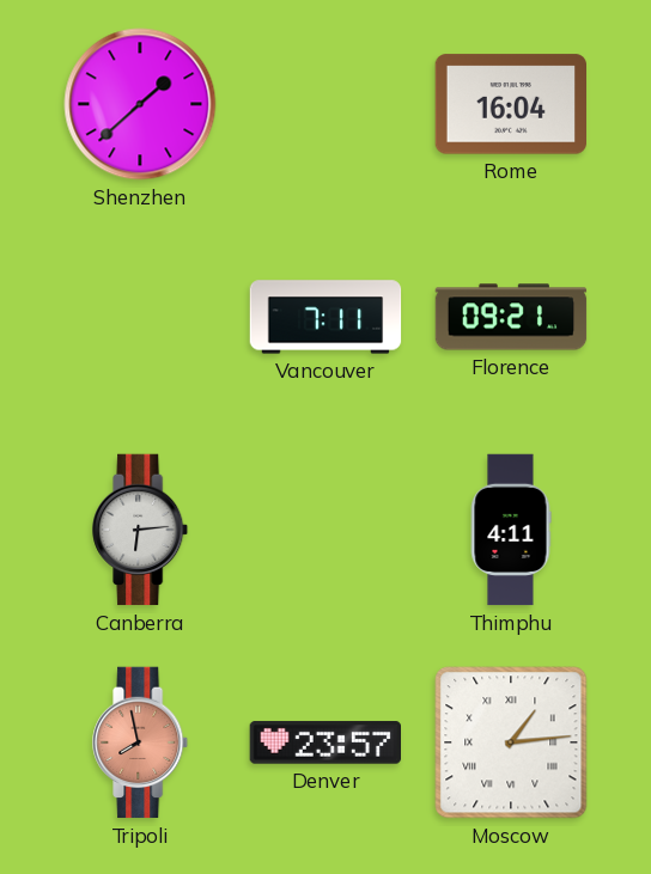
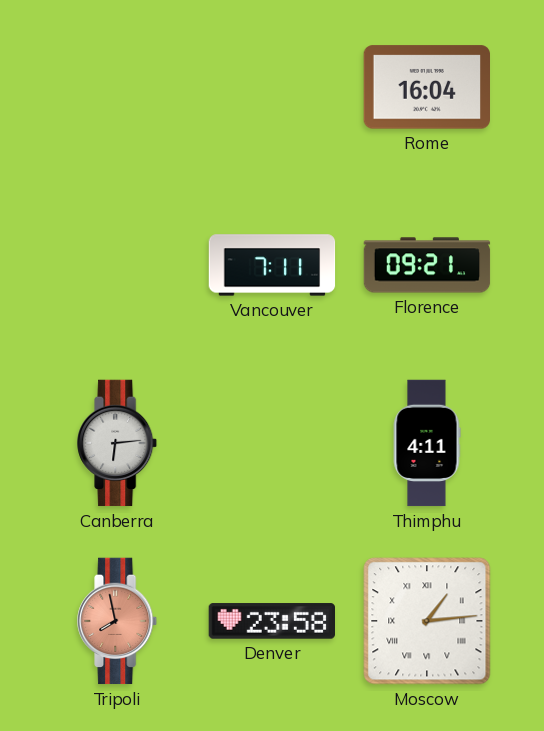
Shenzhen: 1:38 -> none (140, 104)
Denver: 23:57 -> 23:58 (272, 621)
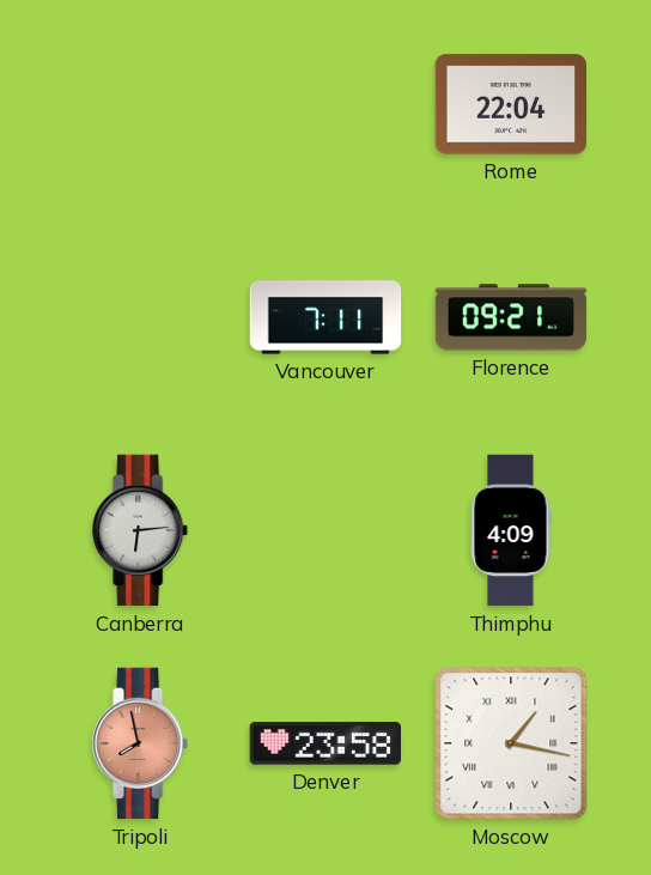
Rome: 16:04 -> 22:04 (510, 104)
Thimphu: 4:11 -> 4:09 (511, 530)
Moscow: 1:14 -> 1:17 (511, 743)
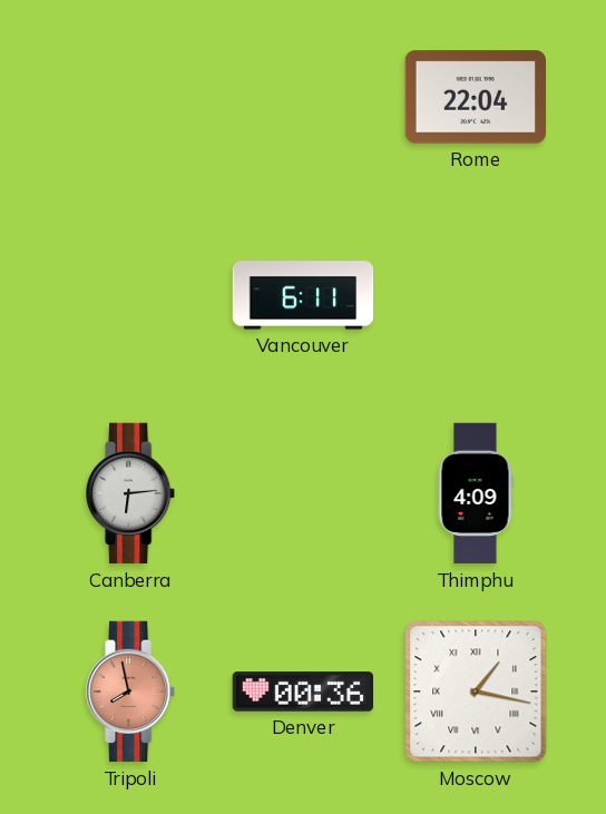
Vancouver: 7:11 -> 6:11 (303, 295)
Florence: 09:21 -> none (511, 317)
Denver: 23:58 -> 00:36 (303, 692)
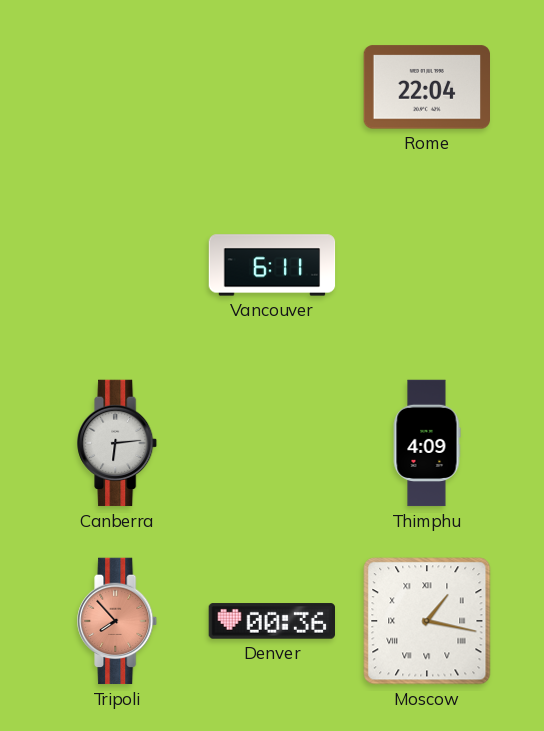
Tripoli: 7:58 -> 7:53 (118, 621)
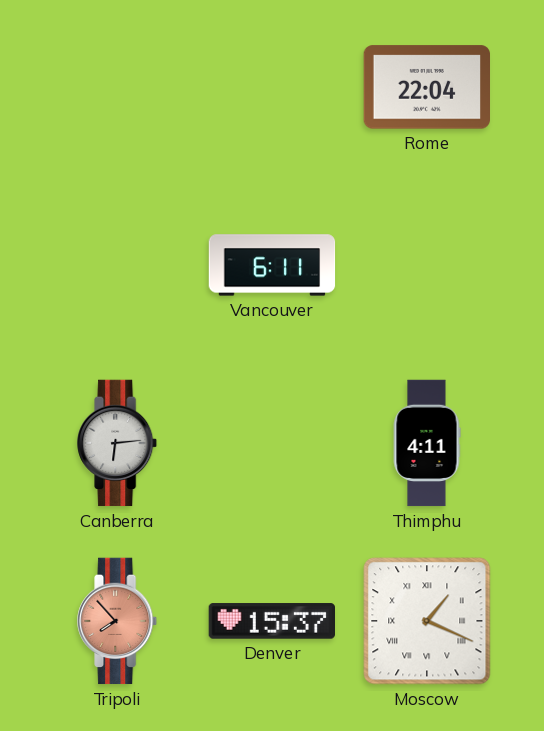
Thimphu: 4:09 -> 4:11 (427, 443)
Denver: 00:36 -> 15:37 (272, 621)
Moscow: 1:17 -> 1:19 (427, 621)
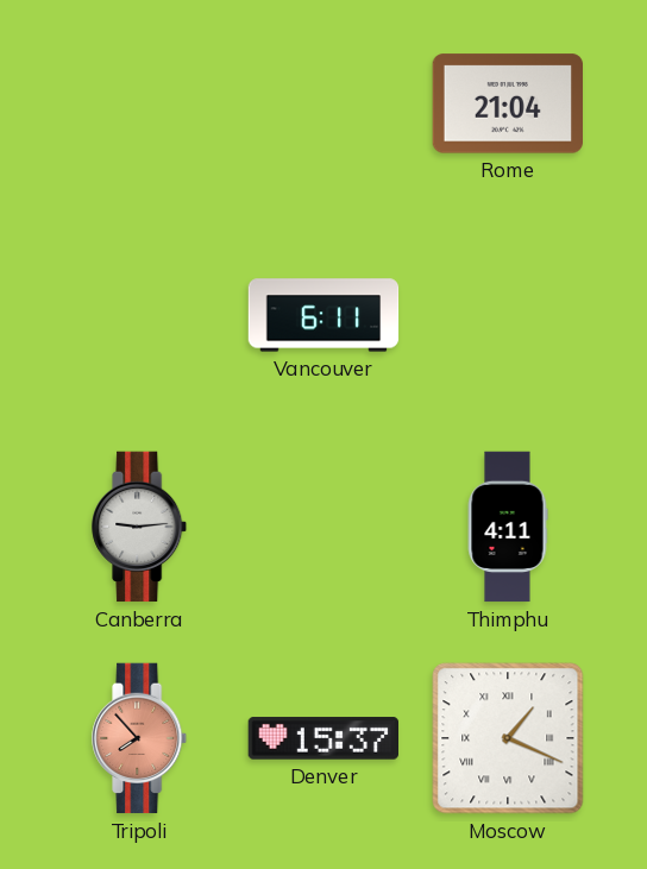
Rome: 22:04 -> 21:04 (507, 103)
Canberra: 6:14 -> 9:14 (140, 527)
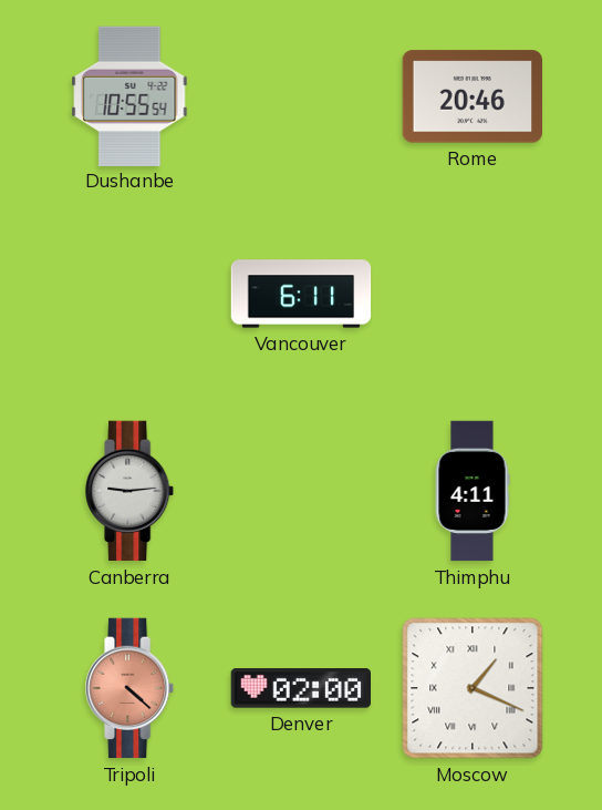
Dushanbe: none -> 10:55 (129, 95)
Rome: 21:04 -> 20:46 (471, 96)
Tripoli: 7:53 -> 4:22 (131, 688)
Denver: 15:37 -> 02:00 (301, 688)
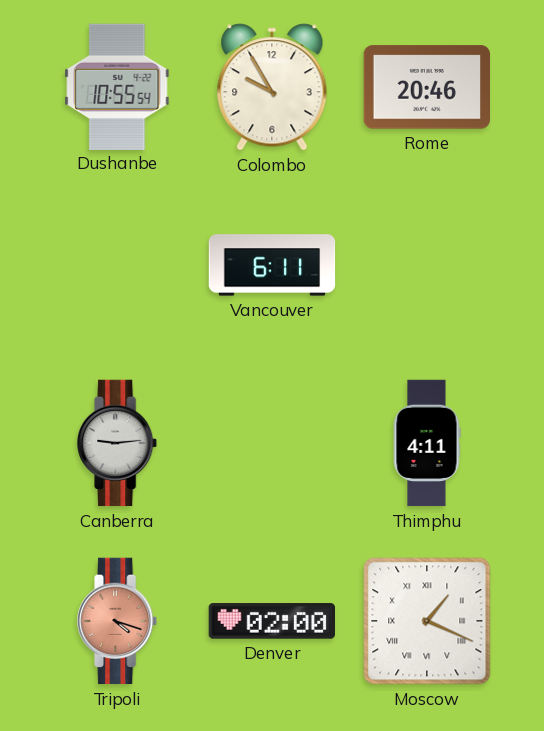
Colombo: none -> 9:55 (272, 87)
Tripoli: 4:22 -> 4:18 (118, 621)
